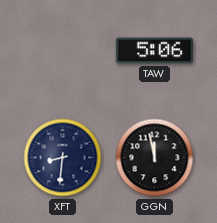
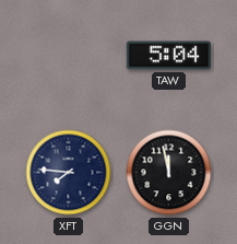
TAW: 5:06 -> 5:04 (168, 56)
XFT: 8:31 -> 7:46 (69, 173)
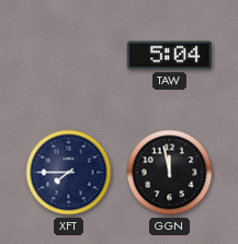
XFT: 7:46 -> 7:45 (69, 173)
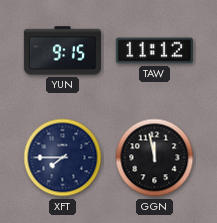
YUN: none -> 9:15 (62, 51)
TAW: 5:04 -> 11:12 (154, 51)
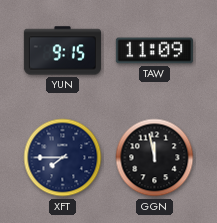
TAW: 11:12 -> 11:09 (154, 51)
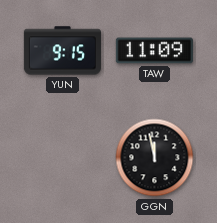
XFT: 7:45 -> none (63, 158)
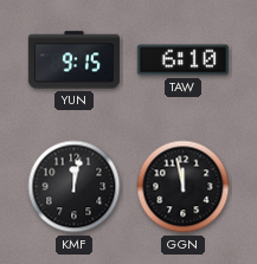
TAW: 11:09 -> 6:10 (182, 60)
KMF: none -> 12:02 (75, 187)
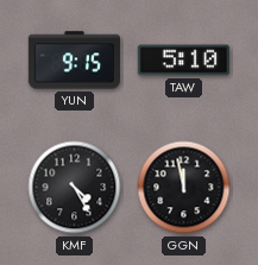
TAW: 6:10 -> 5:10 (183, 61)
KMF: 12:02 -> 4:25 (75, 188)
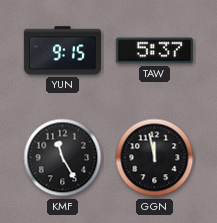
TAW: 5:10 -> 5:37 (154, 51)
KMF: 4:25 -> 11:25 (63, 158)
